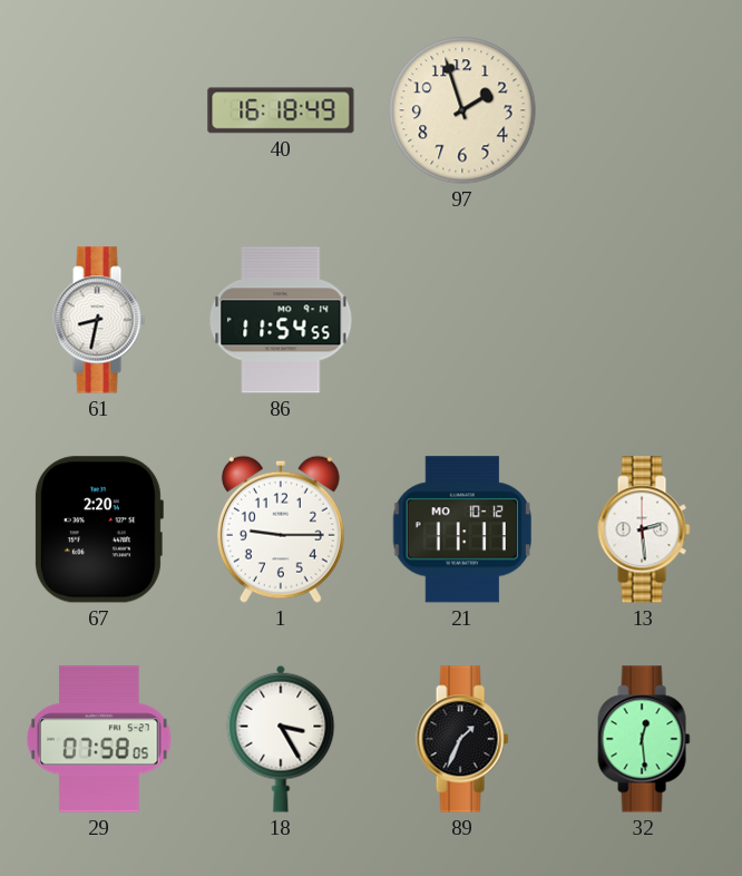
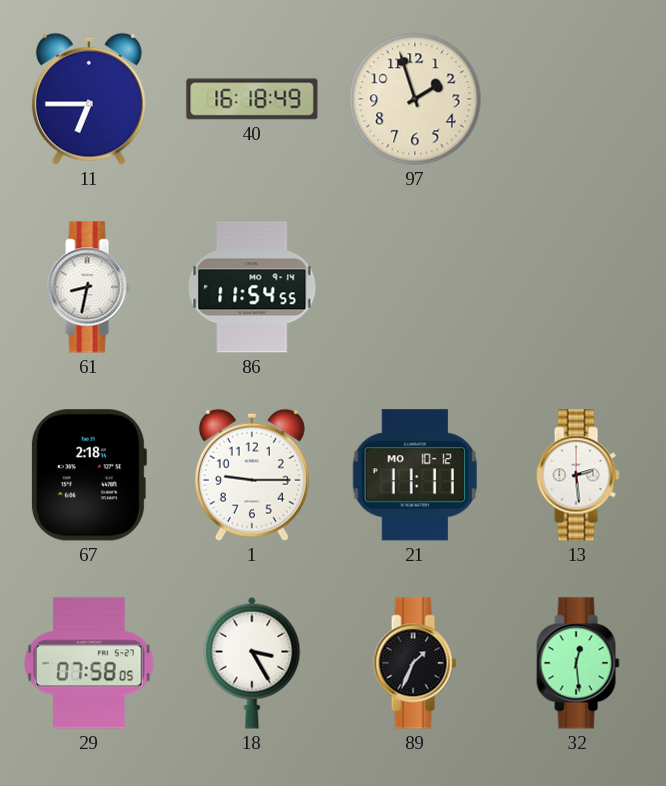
11: none -> 6:45 (89, 99)
67: 2:20 -> 2:18 (88, 475)
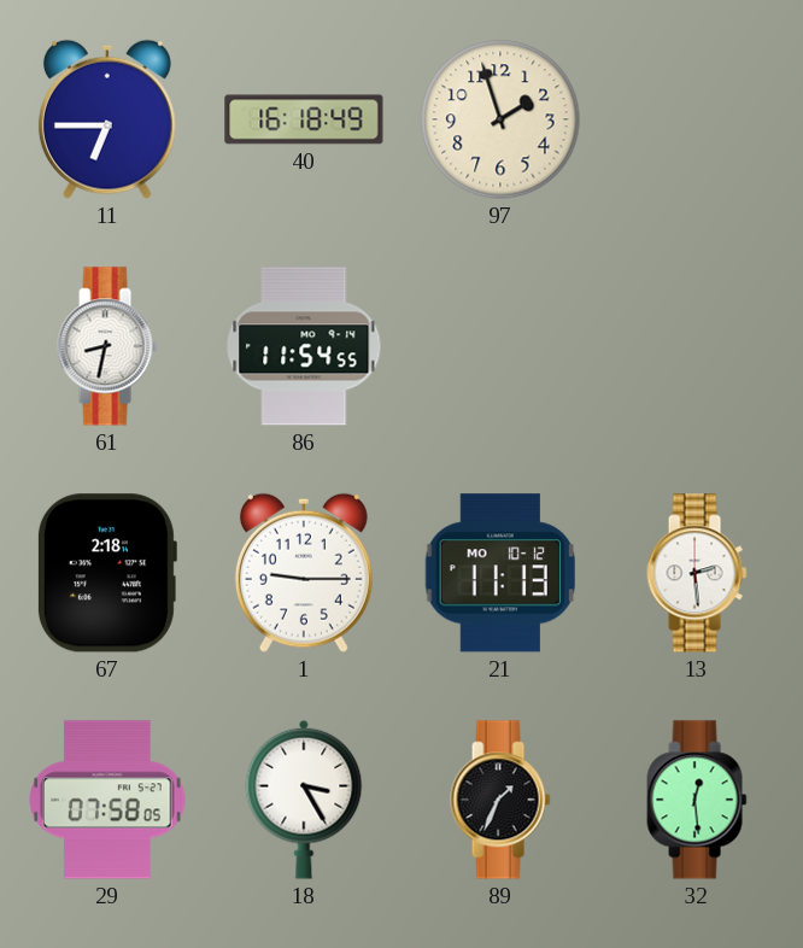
21: 11:11 -> 11:13 (500, 573)
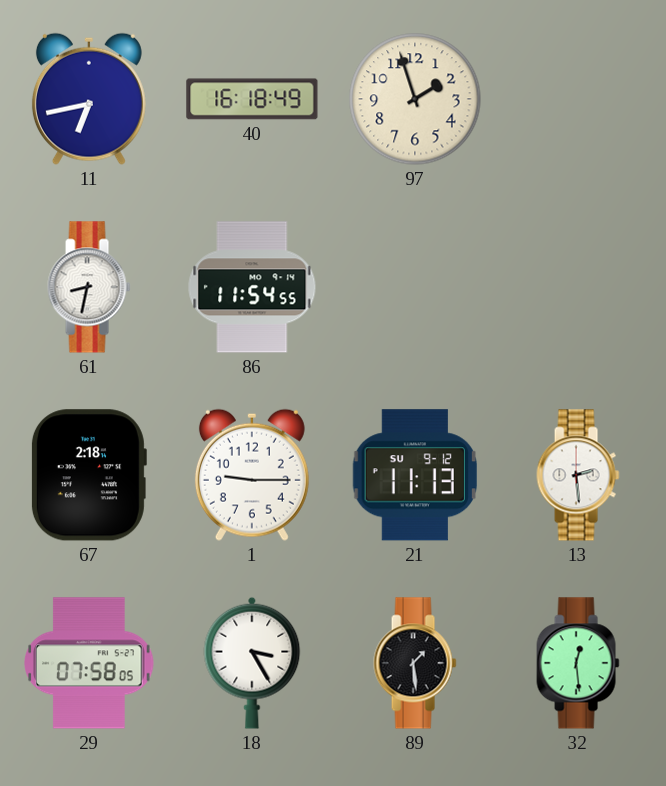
11: 6:45 -> 6:43 (89, 99)
21 date: MO 10-12 -> SU 9-12 (415, 475)
89: 1:34 -> 1:29 (415, 663)
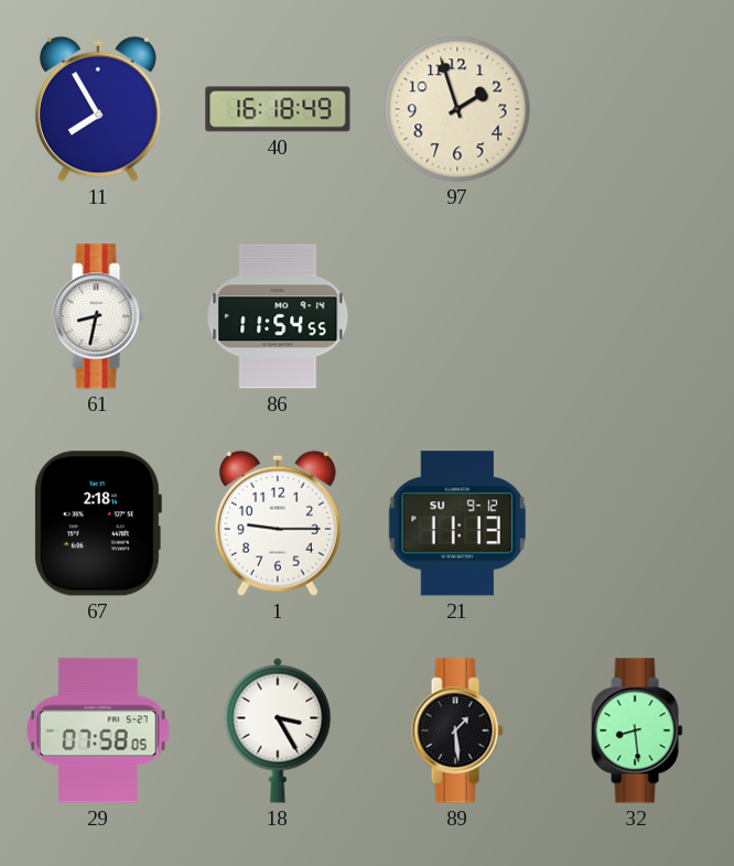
11: 6:43 -> 7:55 (98, 109)
13: 2:29 -> none (578, 475)
32: 12:29 -> 8:29 (637, 730)
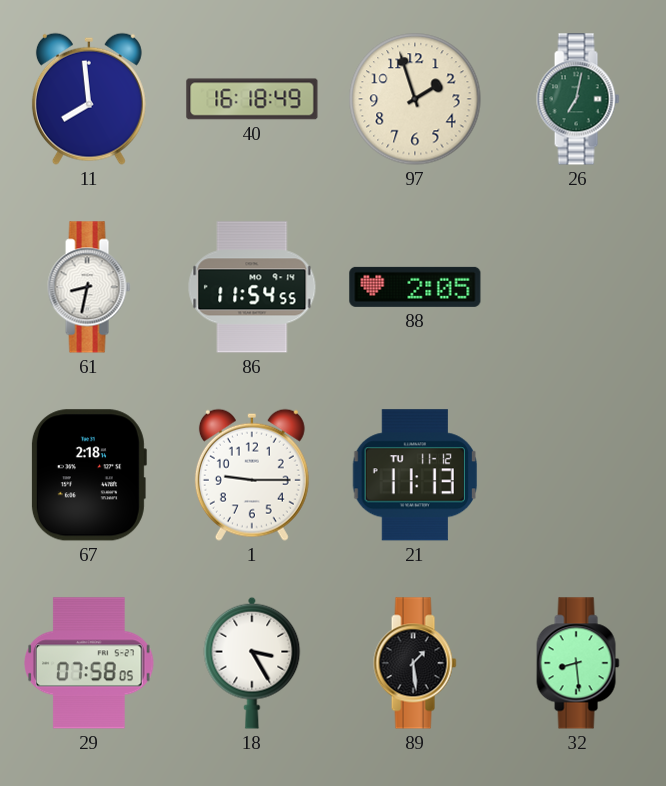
11: 7:55 -> 7:59 (89, 99)
26: none -> 7:02 (578, 99)
88: none -> 2:05 (415, 287)
21 date: SU 9-12 -> TU 11-12 (415, 475)
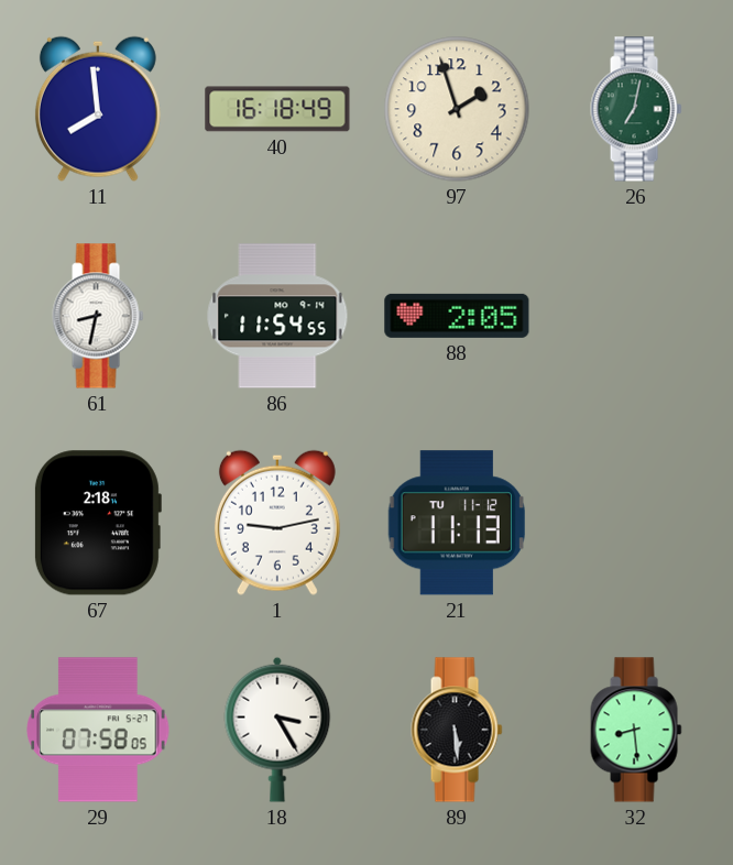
1: 9:15 -> 9:13 (277, 523)
89: 1:29 -> 5:29 (457, 730)
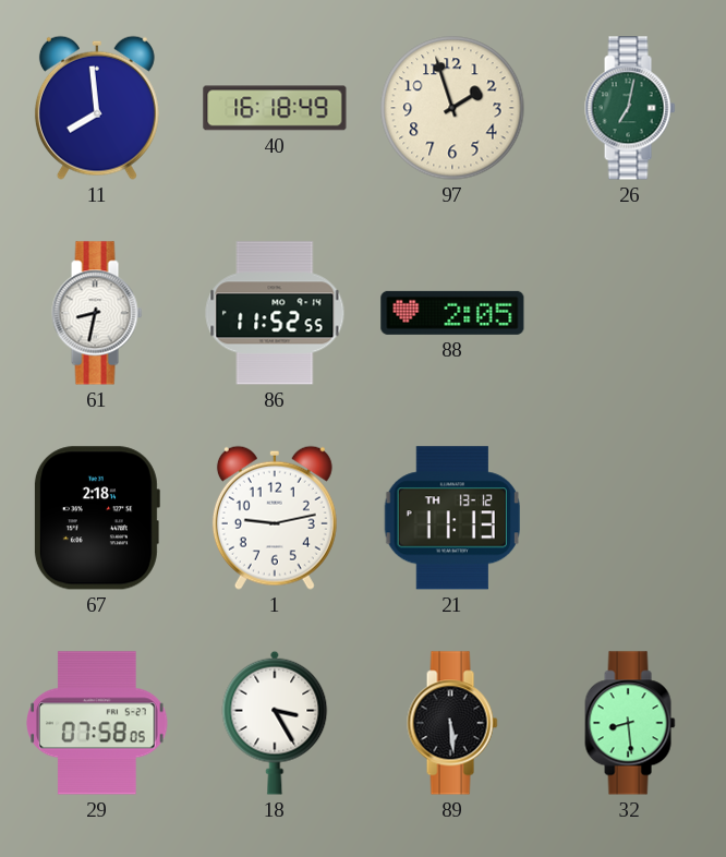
86: 11:54 -> 11:52 (275, 313)
21 date: TU 11-12 -> TH 13-12 (452, 518)
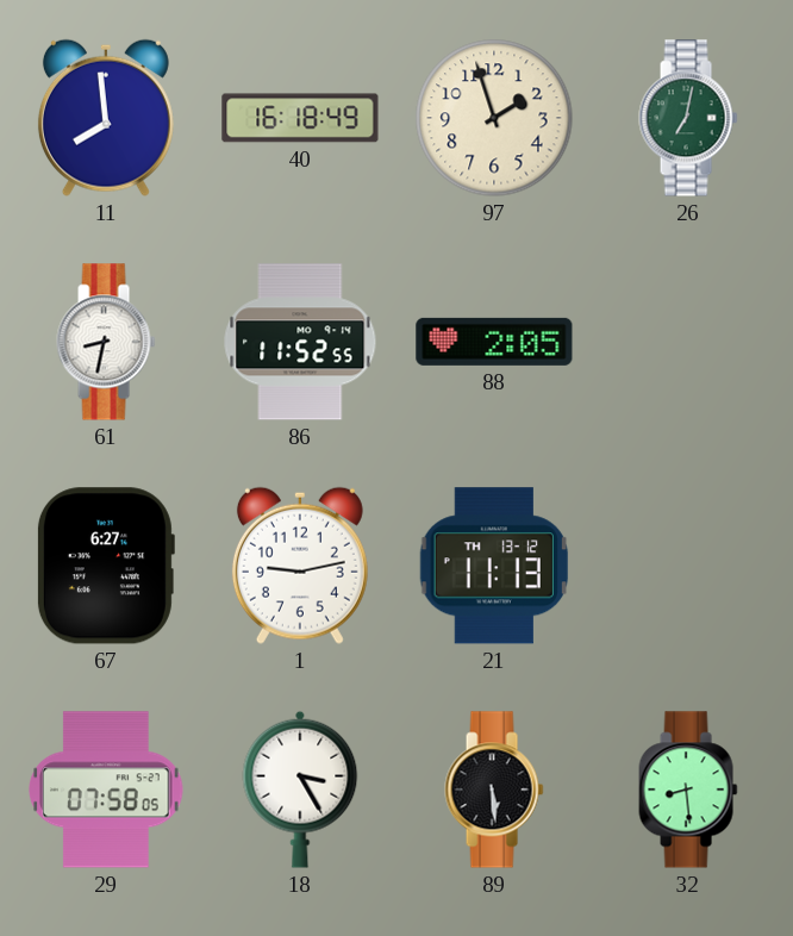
67: 2:18 -> 6:27 (105, 566)
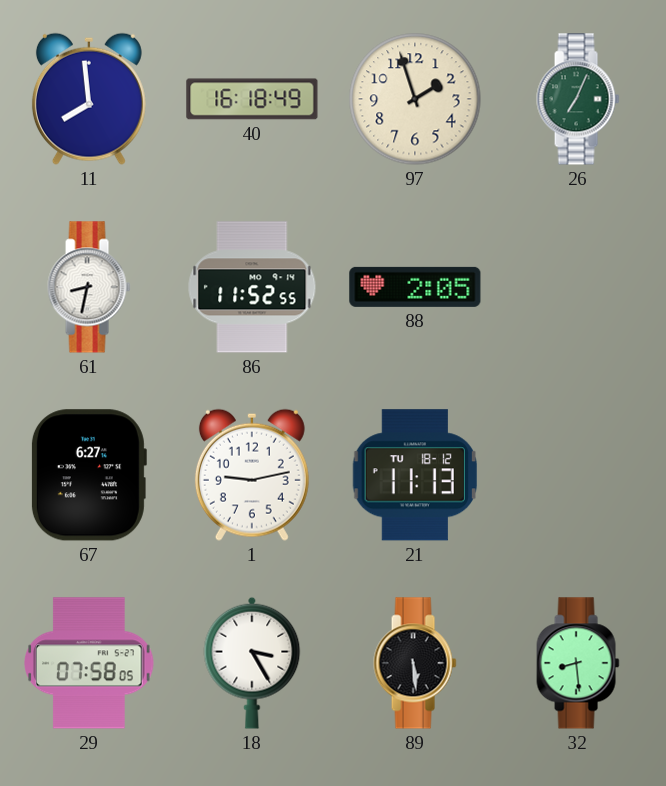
26: 7:02 -> 7:04 (578, 99)
21 date: TH 13-12 -> TU 18-12 (415, 475)
